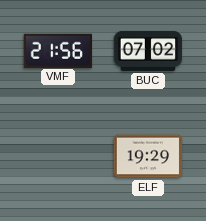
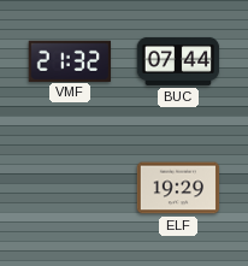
VMF: 21:56 -> 21:32 (69, 60)
BUC: 07:02 -> 07:44 (178, 61)
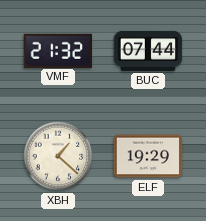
XBH: none -> 1:22 (58, 156)
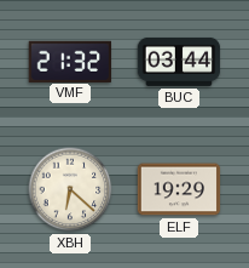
BUC: 07:44 -> 03:44 (179, 62)
XBH: 1:22 -> 6:22 (70, 189)
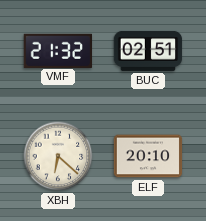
BUC: 03:44 -> 02:51 (148, 51)
ELF: 19:29 -> 20:10 (148, 156)
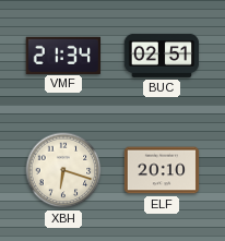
VMF: 21:32 -> 21:34 (62, 55)
XBH: 6:22 -> 6:18 (63, 170)
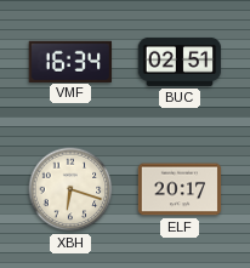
VMF: 21:34 -> 16:34 (69, 61)
ELF: 20:10 -> 20:17 (180, 189)
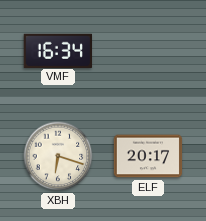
BUC: 02:51 -> none (180, 62)
